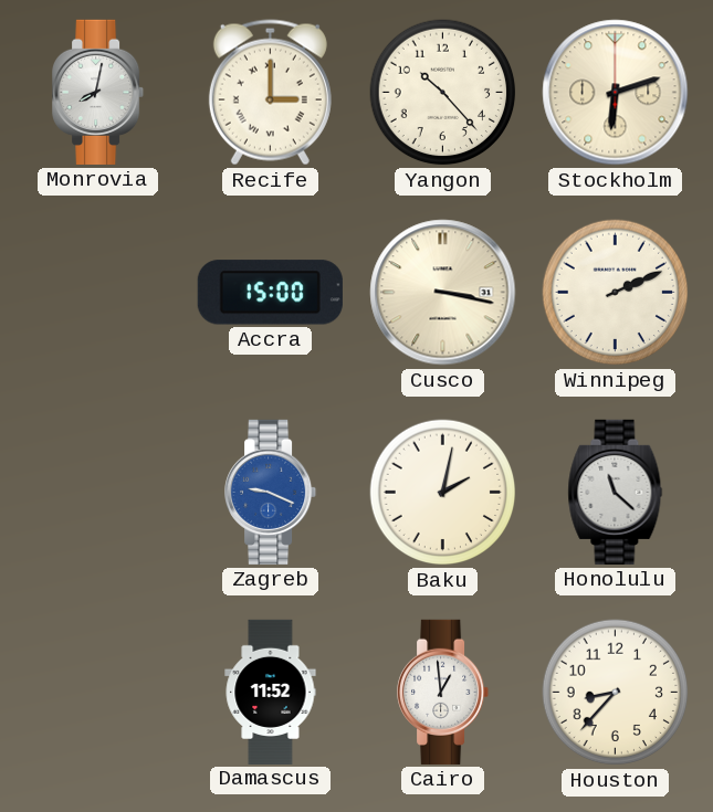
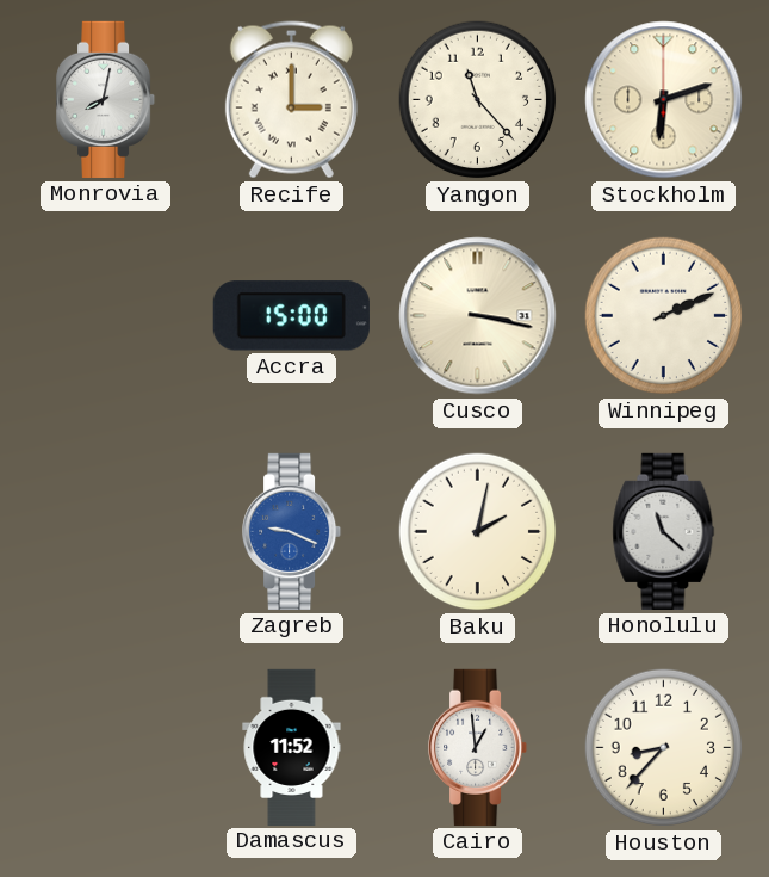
Yangon: 10:23 -> 11:23 (478, 100)
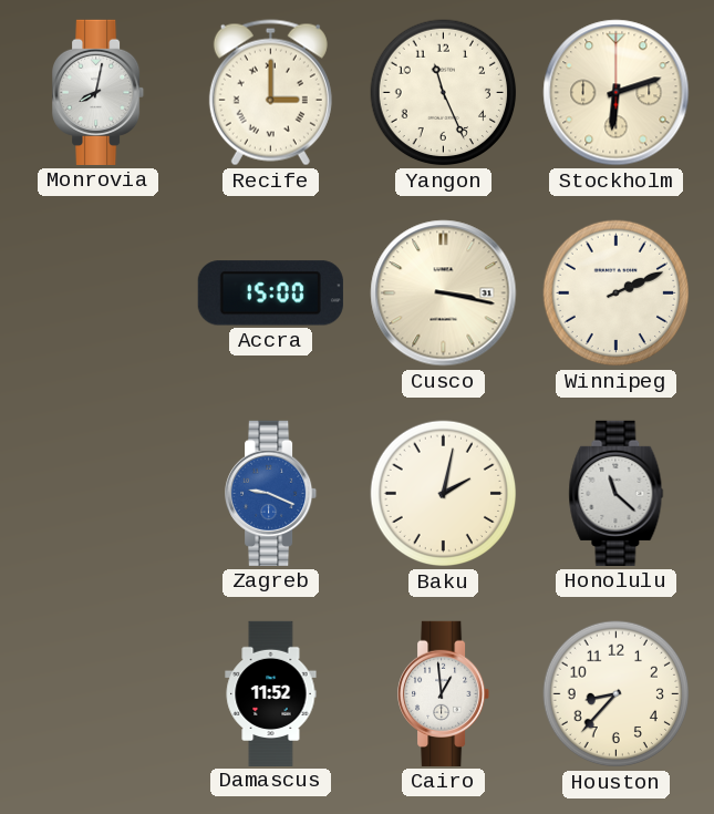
Yangon: 11:23 -> 11:26 (444, 93)
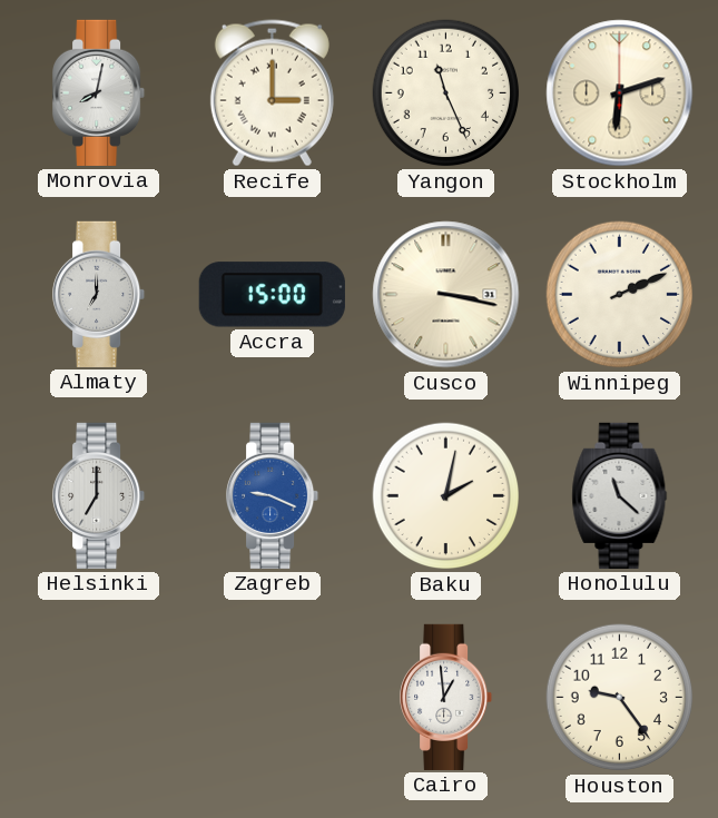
Almaty: none -> 7:00 (99, 294)
Helsinki: none -> 7:00 (99, 495)
Damascus: 11:52 -> none (271, 693)
Houston: 8:37 -> 9:24 (620, 698)
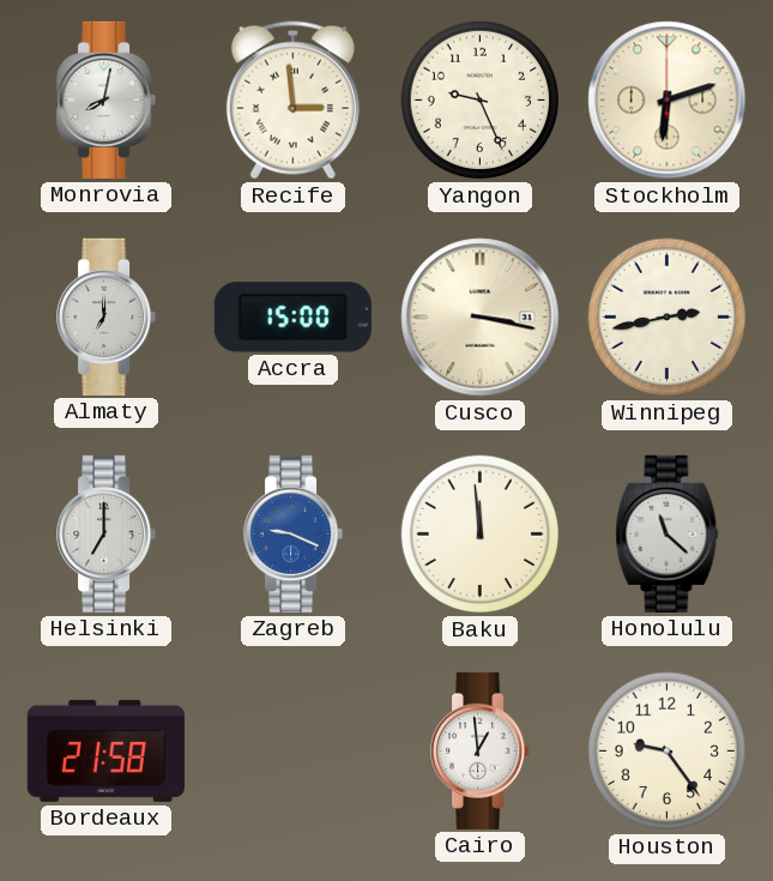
Recife: 3:00 -> 2:59 (292, 101)
Yangon: 11:26 -> 9:26 (481, 101)
Winnipeg: 2:11 -> 2:43 (668, 318)
Baku: 2:02 -> 11:59 (481, 535)
Bordeaux: none -> 21:58 (105, 750)
